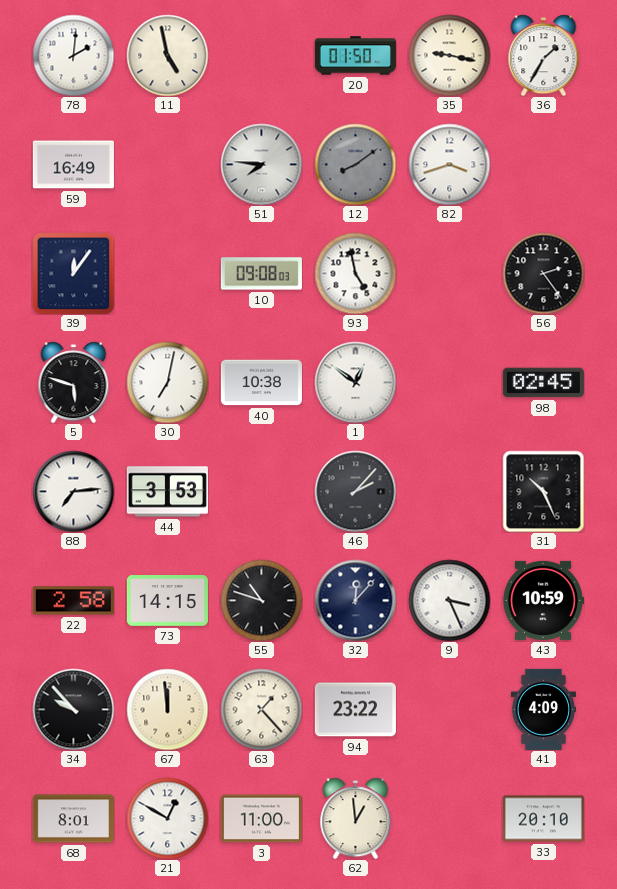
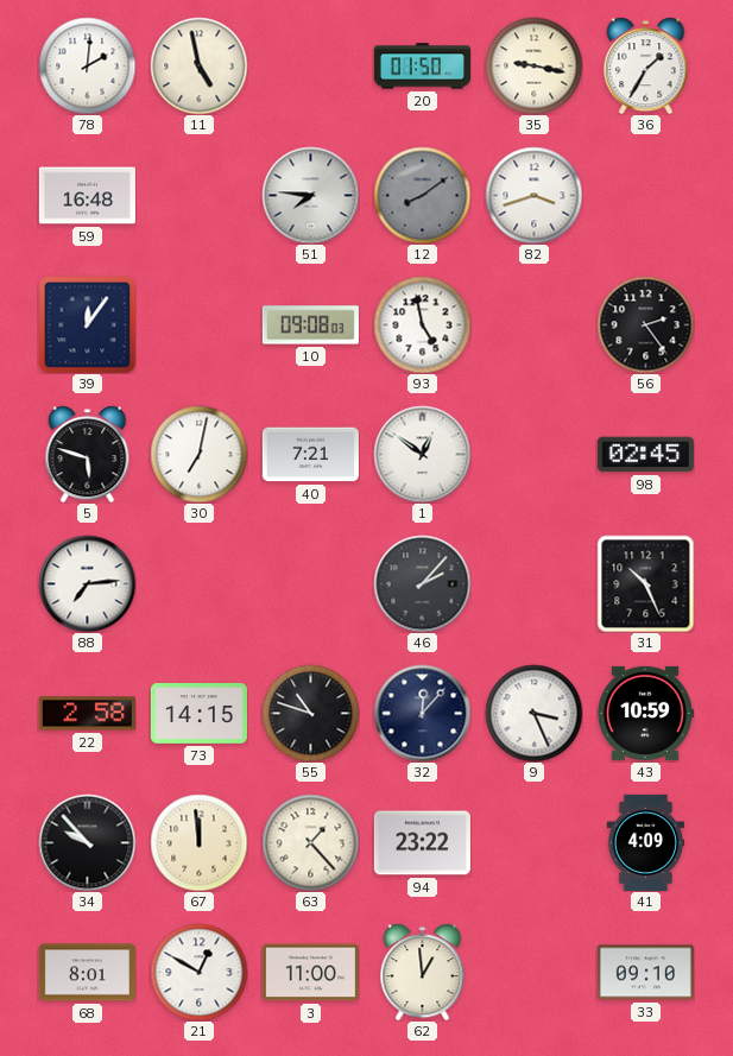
59: 16:49 -> 16:48 (87, 196)
40: 10:38 -> 7:21 (310, 455)
44: 3:53 -> none (167, 492)
33: 20:10 -> 09:10 (645, 973)
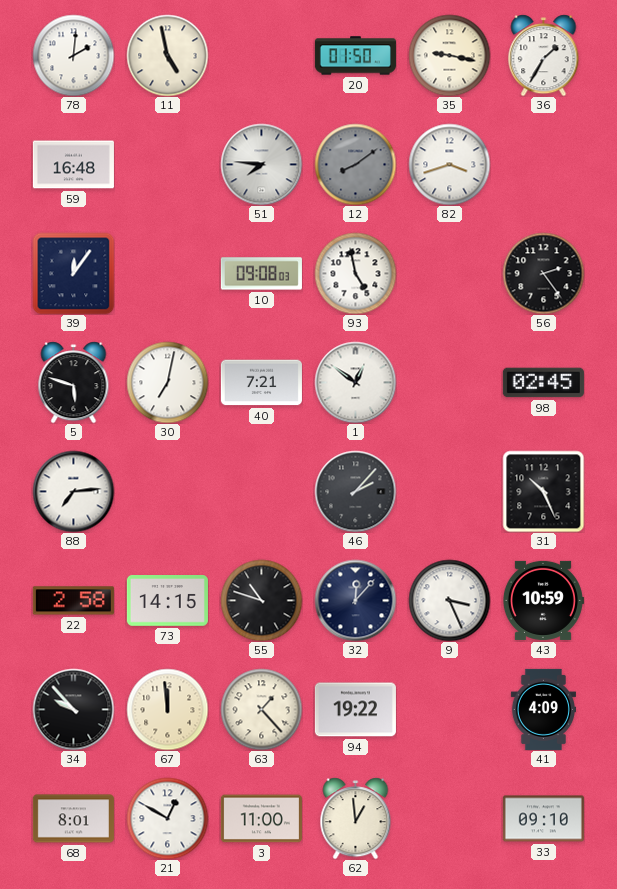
94: 23:22 -> 19:22 (355, 710)
